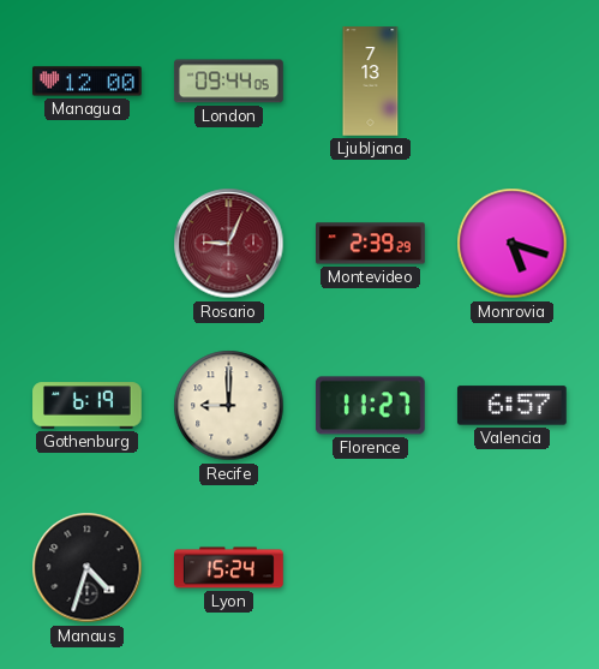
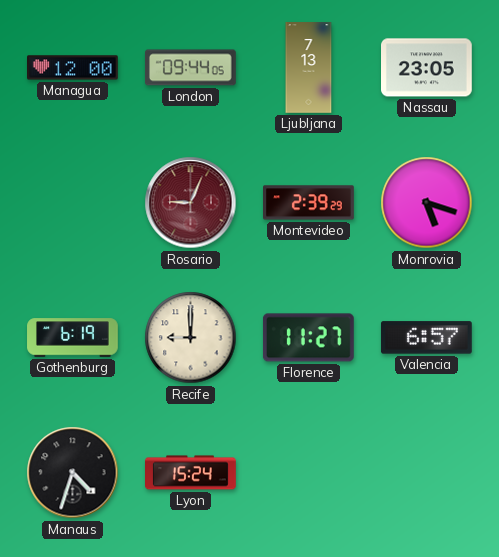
Nassau: none -> 23:05 (427, 68)
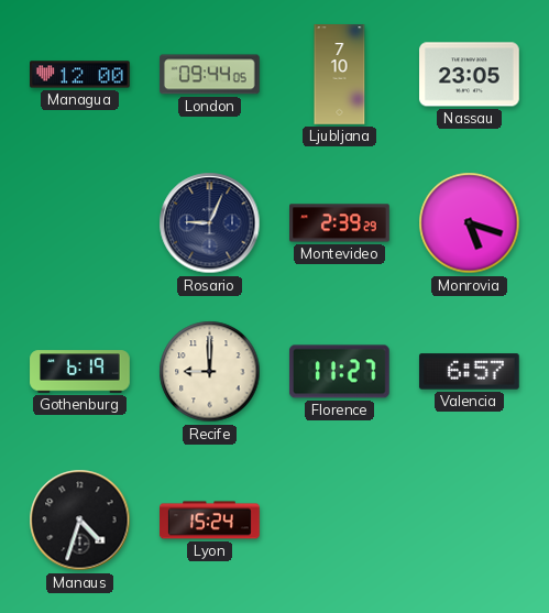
Ljubljana: 7:13 -> 7:10 (340, 75)
Rosario dial: burgundy -> navy (210, 223)
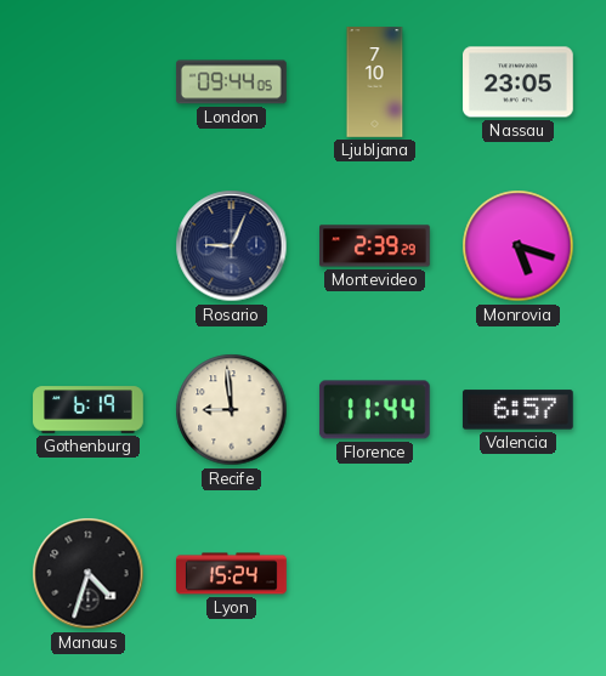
Managua: 12:00 -> none (80, 75)
Recife: 9:00 -> 8:59 (232, 410)
Florence: 11:27 -> 11:44 (374, 410)
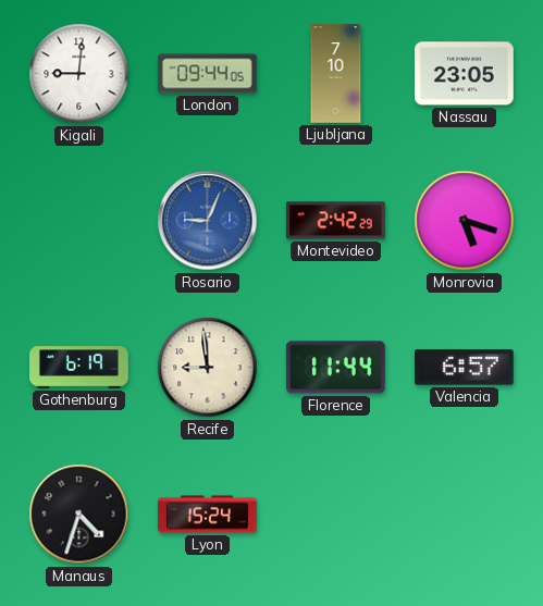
Kigali: none -> 9:01 (79, 74)
Rosario dial: navy -> blue (208, 221)
Montevideo: 2:39 -> 2:42 (336, 221)
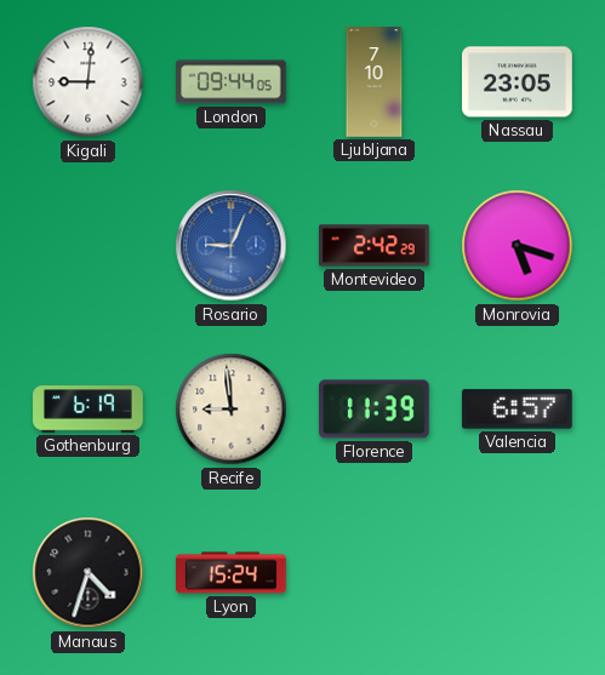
Florence: 11:44 -> 11:39 (373, 410)
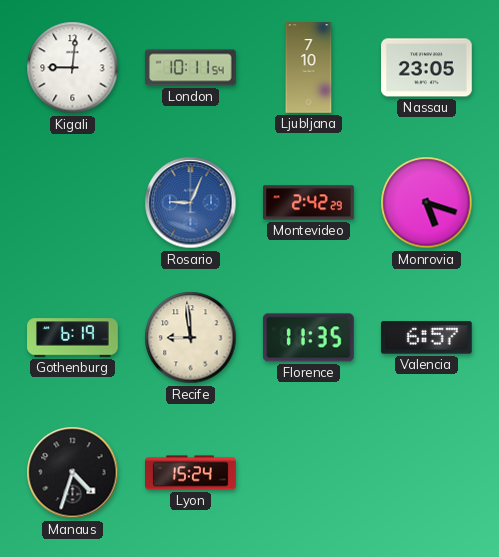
London: 09:44 -> 10:11 (190, 68)
Florence: 11:39 -> 11:35 (308, 338)
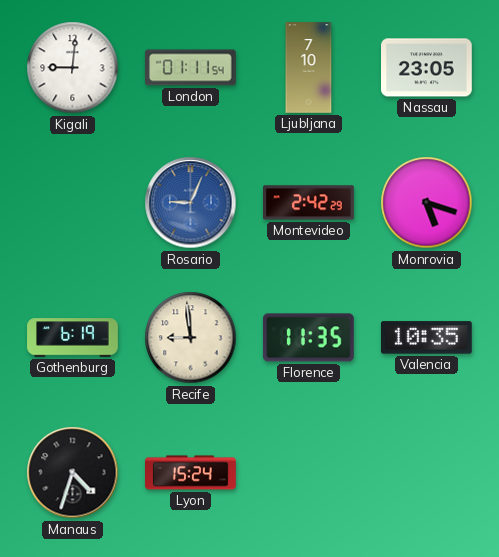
London: 10:11 -> 01:11 (190, 68)
Valencia: 6:57 -> 10:35 (426, 338)
